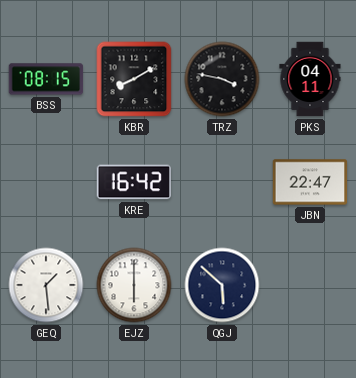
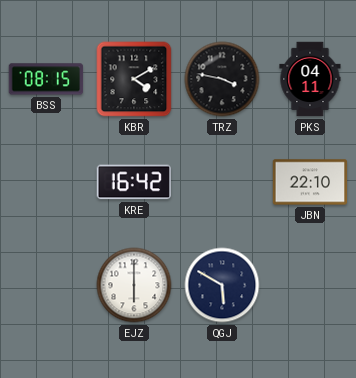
KBR: 8:10 -> 4:10 (134, 79)
JBN: 22:47 -> 22:10 (310, 182)
GEQ: 1:29 -> none (46, 285)
QGJ: 5:52 -> 5:50 (222, 285)
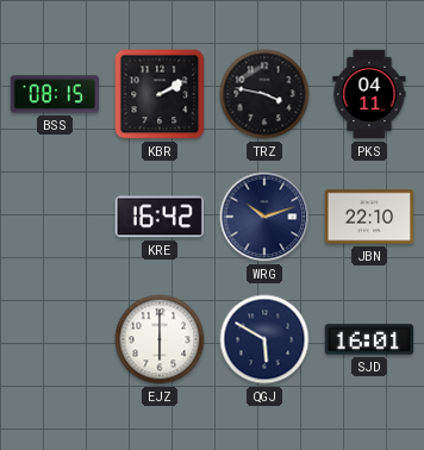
KBR: 4:10 -> 2:10 (160, 94)
WRG: none -> 10:12 (264, 217)
SJD: none -> 16:01 (369, 339)
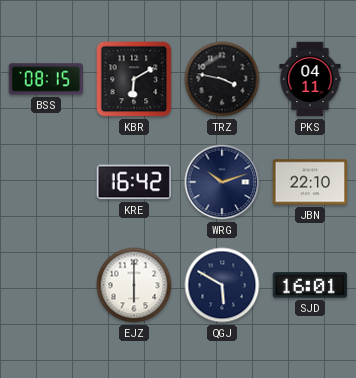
KBR: 2:10 -> 6:10 (134, 79)
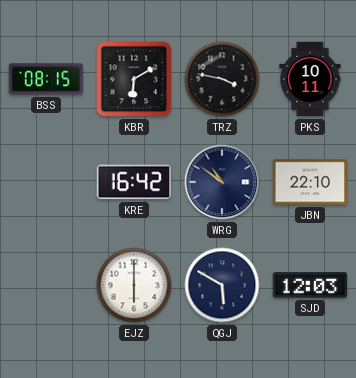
PKS: 04:11 -> 10:11 (310, 79)
WRG: 10:12 -> 10:51 (222, 182)
SJD: 16:01 -> 12:03 (310, 285)
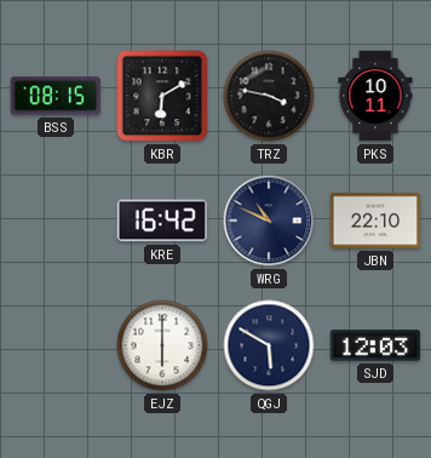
WRG: 10:51 -> 10:49 (269, 221)
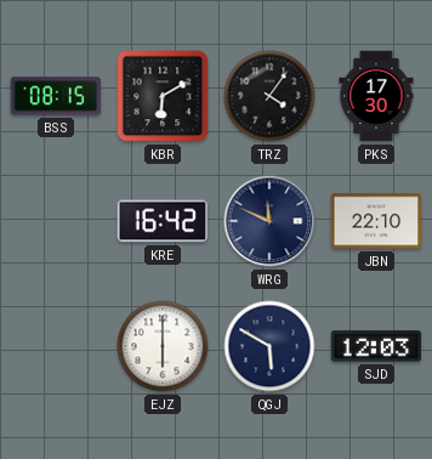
TRZ: 3:47 -> 4:06 (269, 96)
PKS: 10:11 -> 17:30 (376, 96)
WRG: 10:49 -> 11:49 (269, 221)
